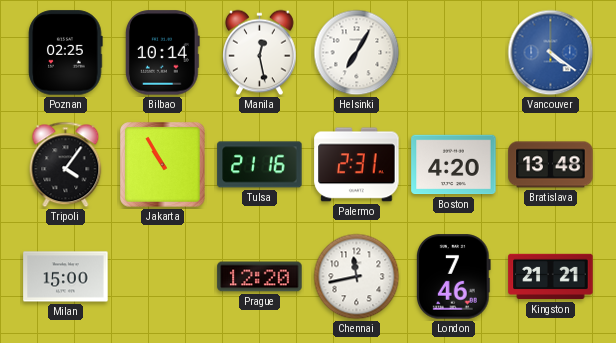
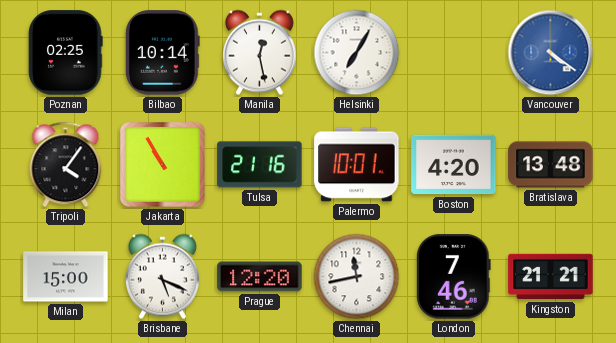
Palermo: 2:31 -> 10:01 (357, 165)
Brisbane: none -> 5:19 (163, 277)
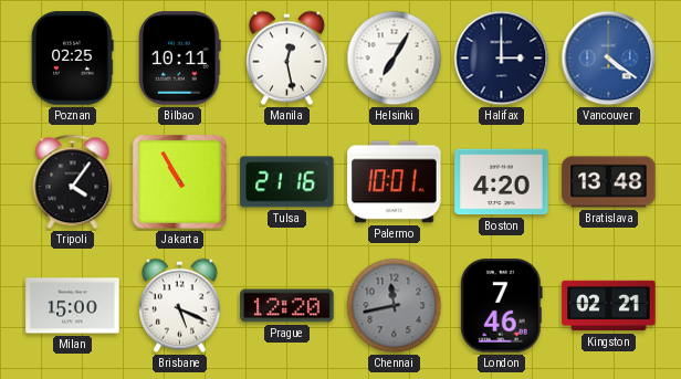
Bilbao: 10:14 -> 10:11 (180, 59)
Halifax: none -> 3:00 (502, 59)
Chennai dial: white -> grey (395, 306)
Kingston: 21:21 -> 02:21 (609, 306)
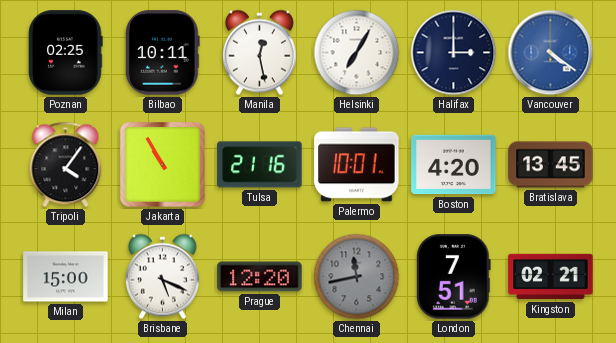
Bratislava: 13:48 -> 13:45 (551, 165)
London: 7:46 -> 7:51 (453, 277)
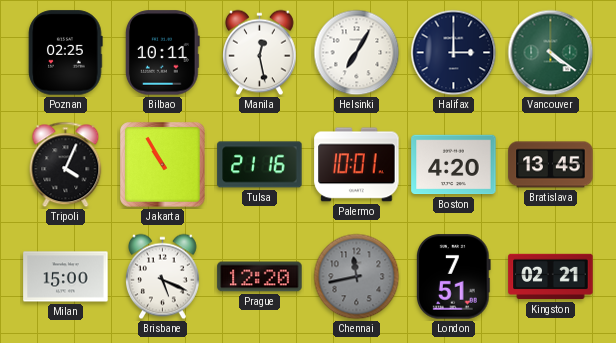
Vancouver dial: blue -> green (551, 53)
Tripoli: 4:06 -> 4:04 (66, 165)
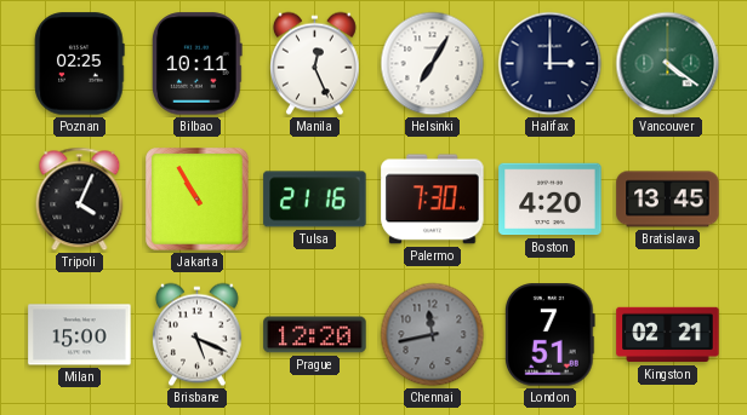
Manila: 12:28 -> 12:26 (315, 64)
Palermo: 10:01 -> 7:30 (433, 200)
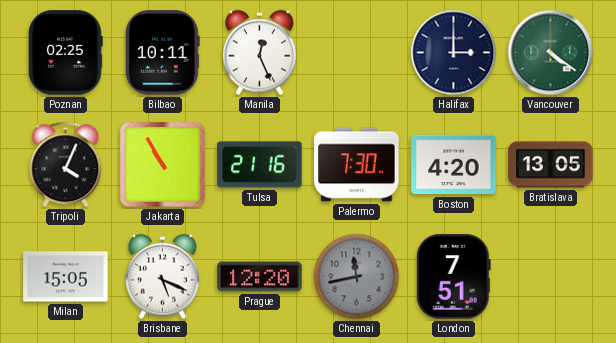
Helsinki: 7:05 -> none (433, 64)
Bratislava: 13:45 -> 13:05 (551, 165)
Milan: 15:00 -> 15:05 (66, 277)
Kingston: 02:21 -> none (668, 335)
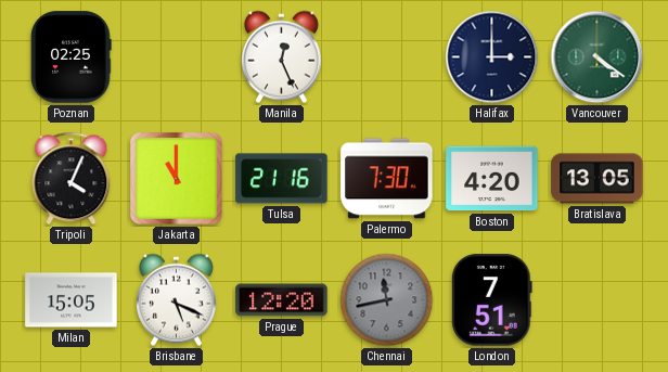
Bilbao: 10:11 -> none (163, 53)
Jakarta: 10:55 -> 11:00 (177, 179)
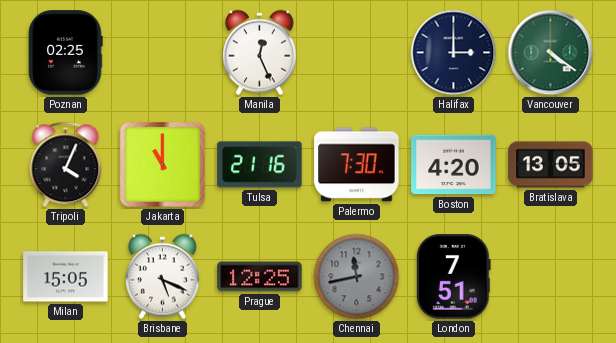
Prague: 12:20 -> 12:25 (260, 277)
